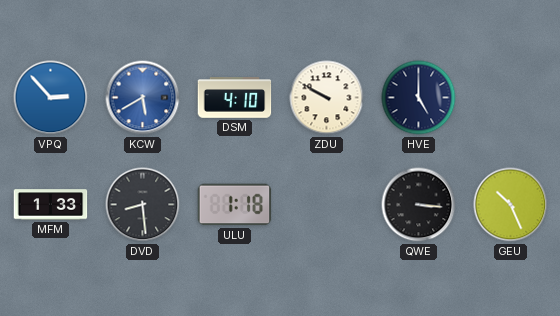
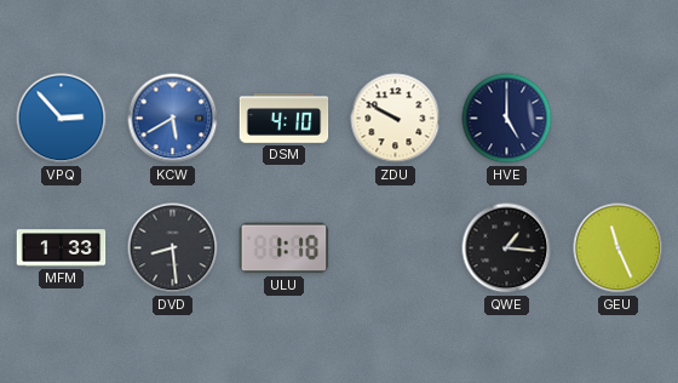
QWE: 3:16 -> 1:16 (507, 248)
GEU: 10:26 -> 11:26 (619, 248)
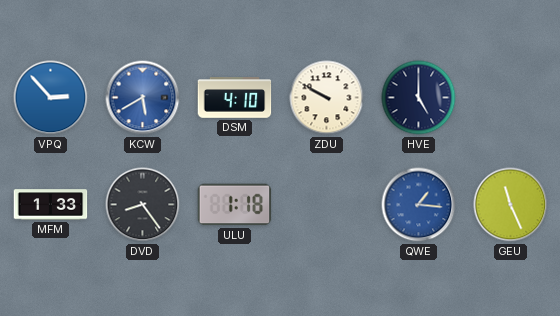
DVD: 8:29 -> 8:24 (143, 205)
QWE dial: black -> blue (419, 205)
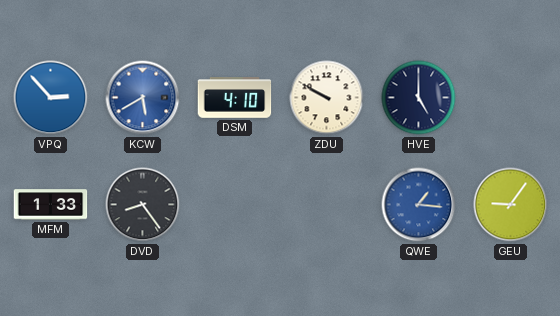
ULU: 1:18 -> none (235, 205)
GEU: 11:26 -> 9:06 (511, 205)
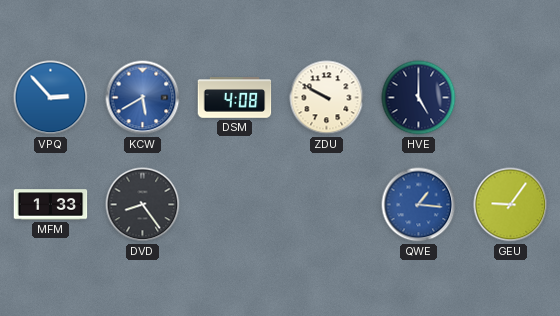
DSM: 4:10 -> 4:08 (235, 98)
